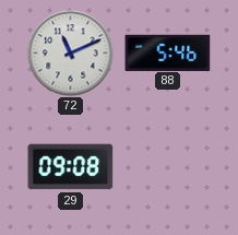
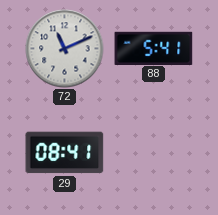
88: 5:46 -> 5:41 (154, 48)
29: 09:08 -> 08:41 (65, 153)
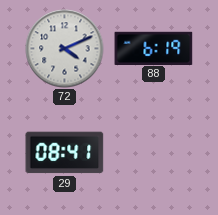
72: 11:11 -> 4:11 (65, 49)
88: 5:41 -> 6:19 (154, 48)
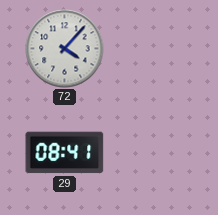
72: 4:11 -> 4:07 (65, 49)
88: 6:19 -> none (154, 48)
